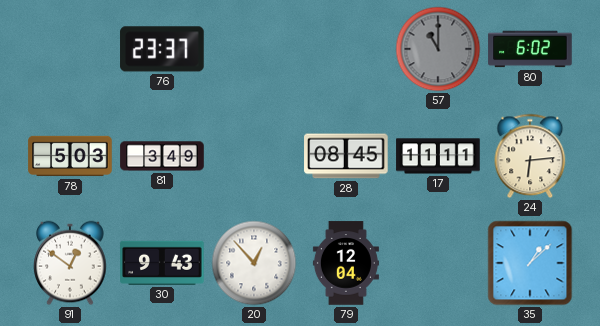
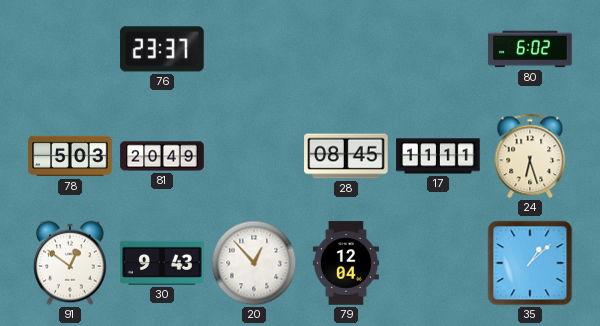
57: 11:00 -> none (438, 49)
81: 3:49 -> 20:49 (162, 156)
24: 6:14 -> 6:27 (530, 156)
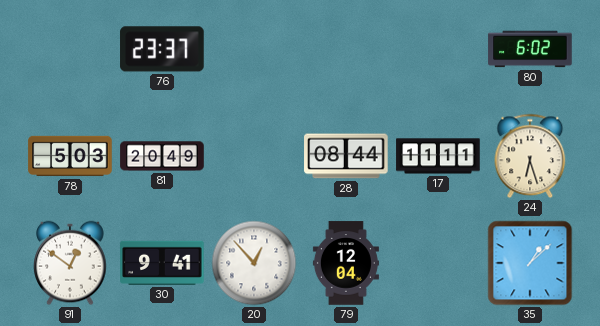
28: 08:45 -> 08:44 (346, 156)
30: 9:43 -> 9:41 (162, 263)
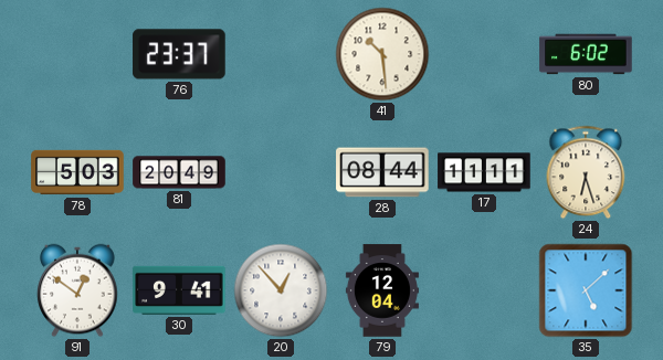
41: none -> 10:29 (382, 54)
35: 1:08 -> 5:08 (586, 290)
